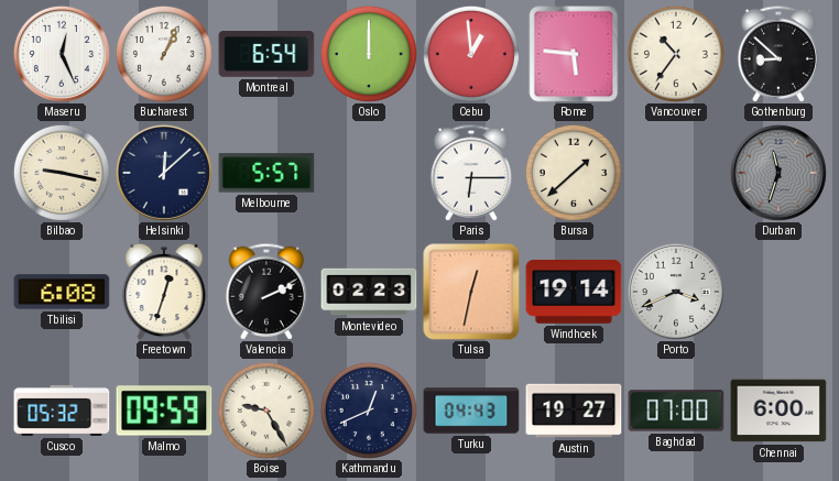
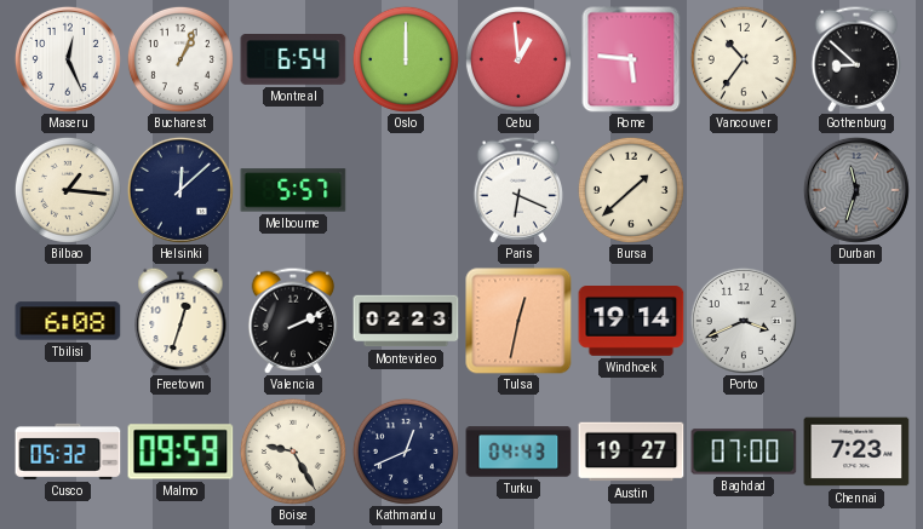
Bilbao: 9:17 -> 1:16 (68, 190)
Paris: 6:15 -> 6:19 (518, 190)
Chennai: 6:00 -> 7:23 (856, 452)
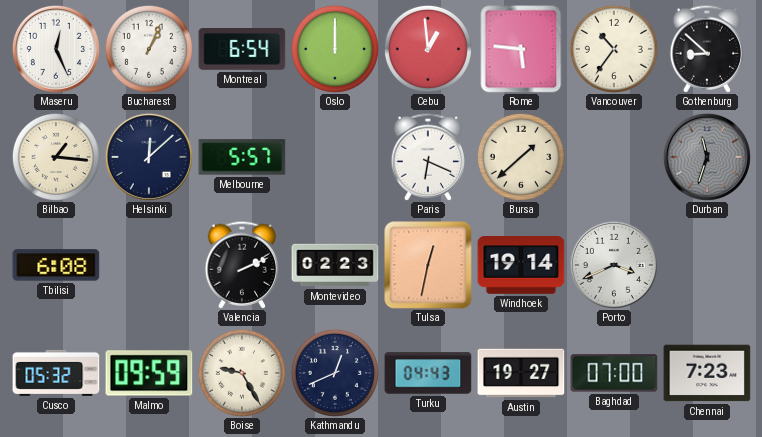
Freetown: 12:33 -> none (180, 321)
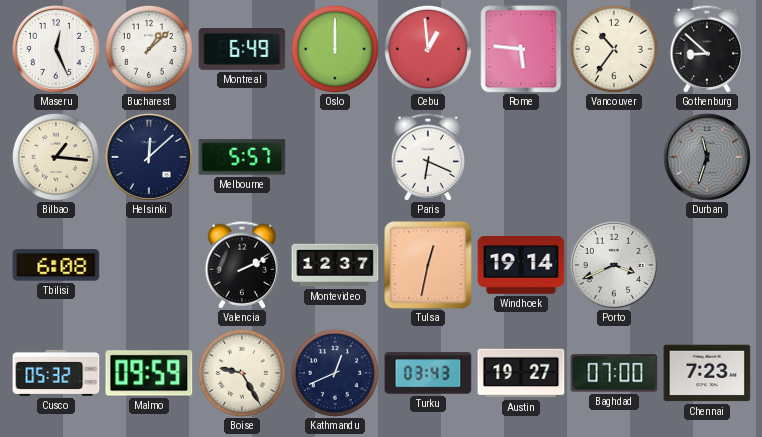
Bucharest: 1:04 -> 1:08 (149, 49)
Montreal: 6:54 -> 6:49 (242, 50)
Bursa: 1:38 -> none (521, 157)
Montevideo: 02:23 -> 12:37 (335, 265)
Turku: 04:43 -> 03:43 (428, 373)
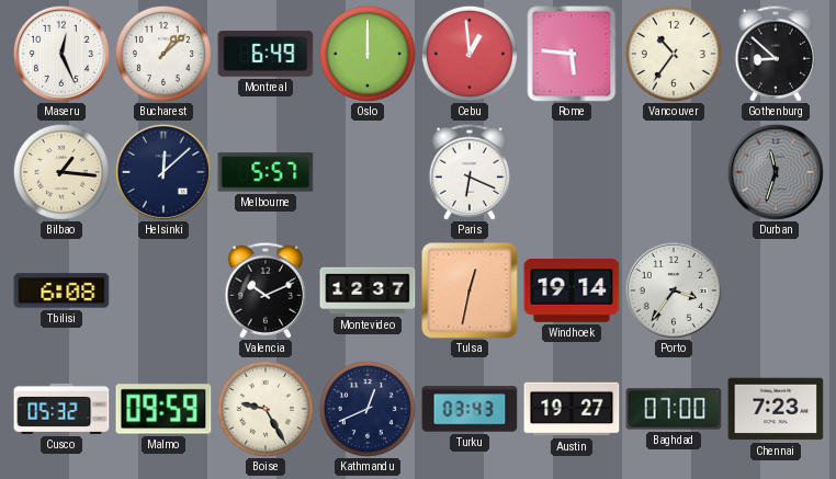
Valencia: 2:11 -> 10:11 (266, 290)
Porto: 3:41 -> 3:36 (674, 290)
